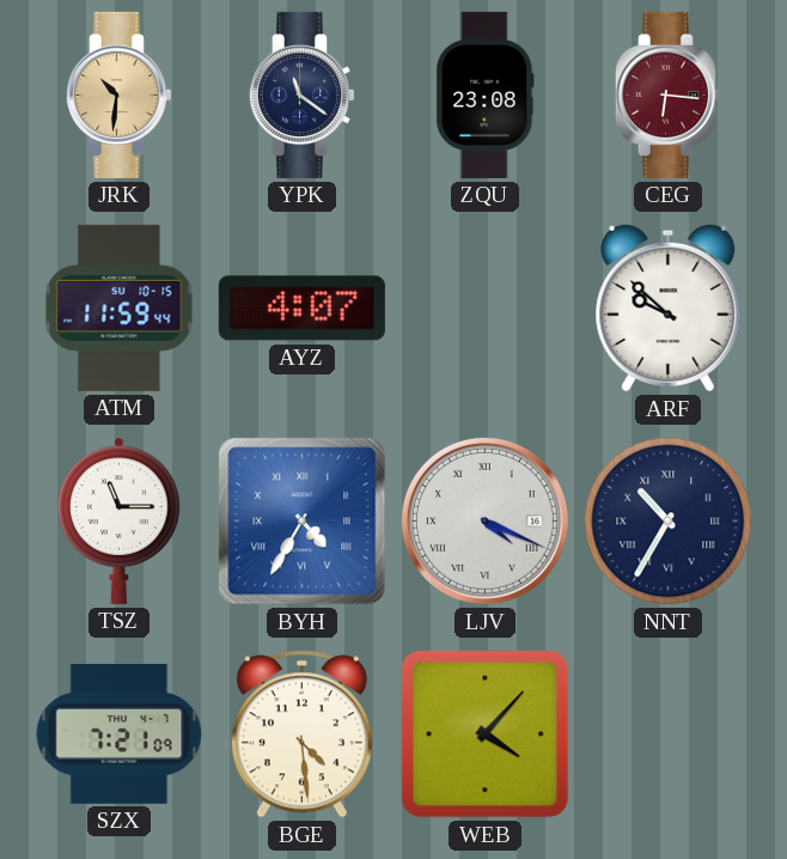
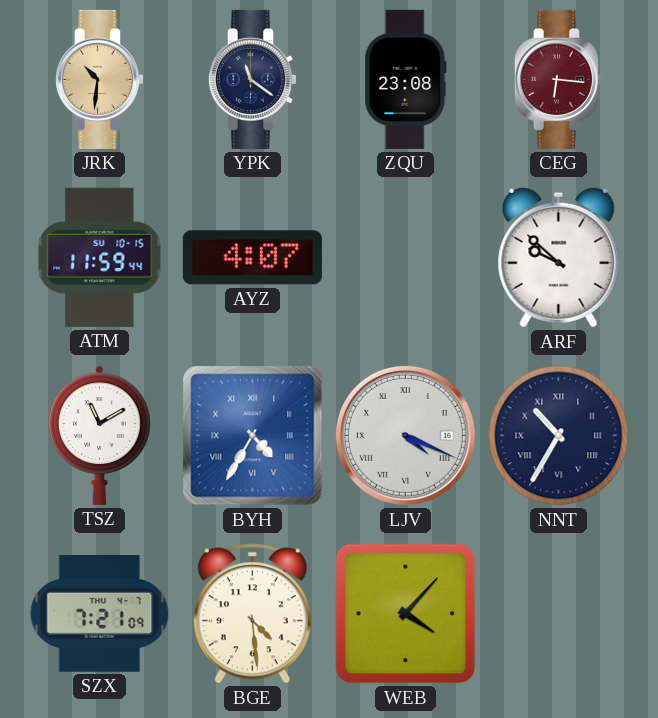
TSZ: 11:15 -> 11:10 (99, 435)
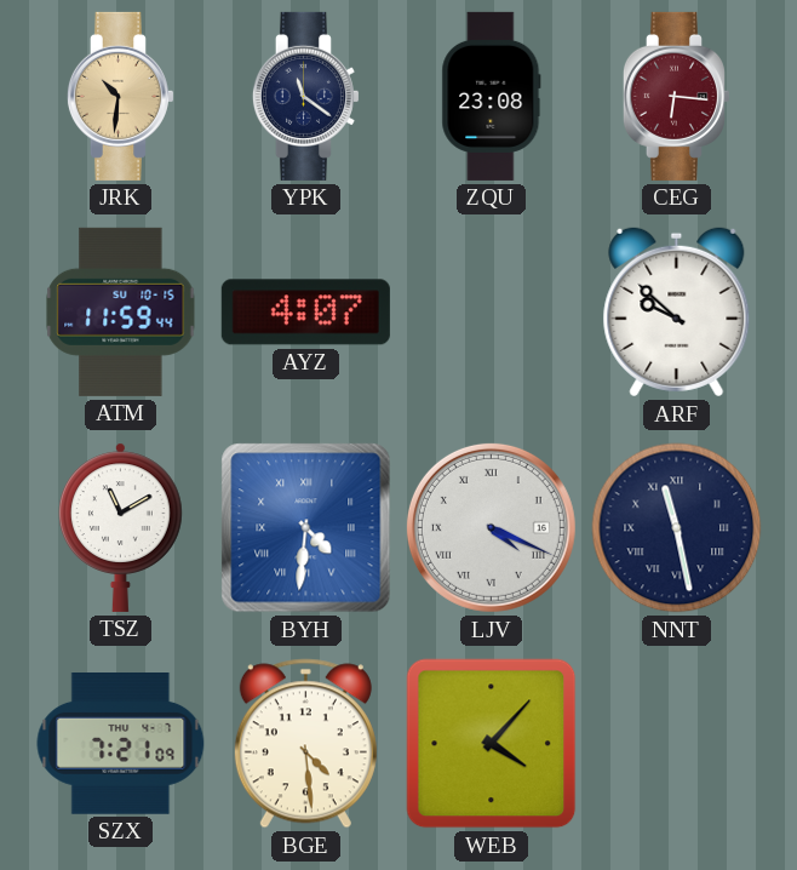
BYH: 4:35 -> 4:31 (306, 528)
NNT: 10:35 -> 11:28 (677, 528)
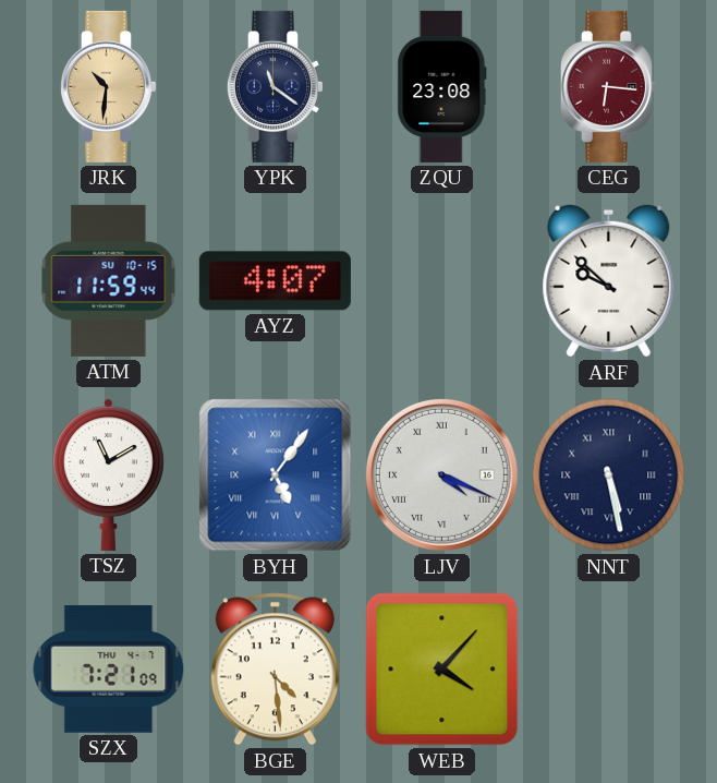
BYH: 4:31 -> 5:06 (276, 475)
NNT: 11:28 -> 5:28 (609, 475)
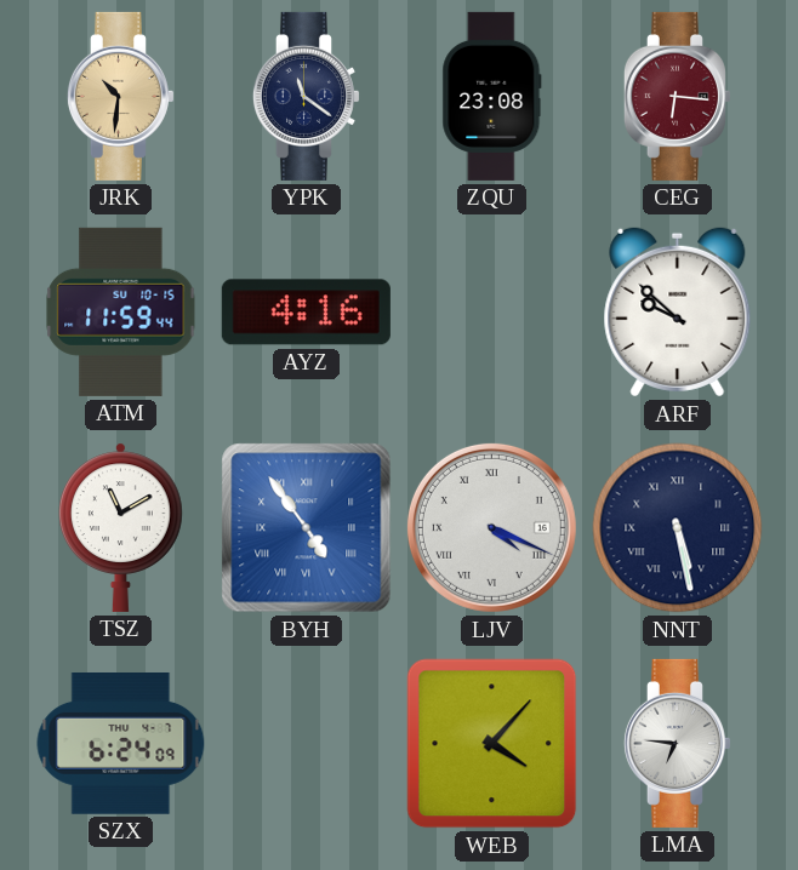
AYZ: 4:07 -> 4:16 (306, 313)
BYH: 5:06 -> 4:54 (307, 528)
SZX: 7:21 -> 6:24 (121, 744)
BGE: 4:29 -> none (275, 670)
LMA: none -> 6:46 (677, 743)
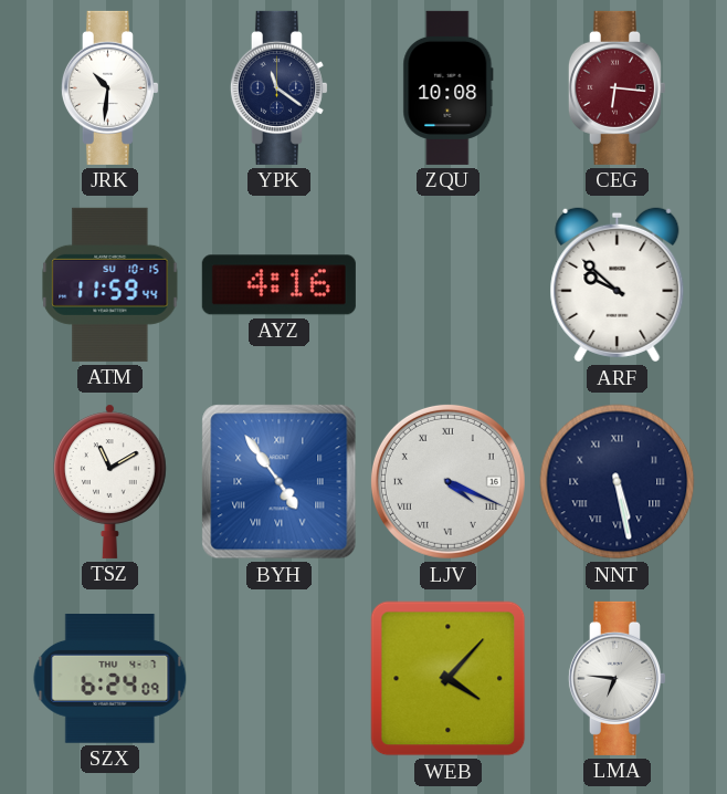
JRK dial: champagne -> white (109, 87)
ZQU: 23:08 -> 10:08 (449, 87)
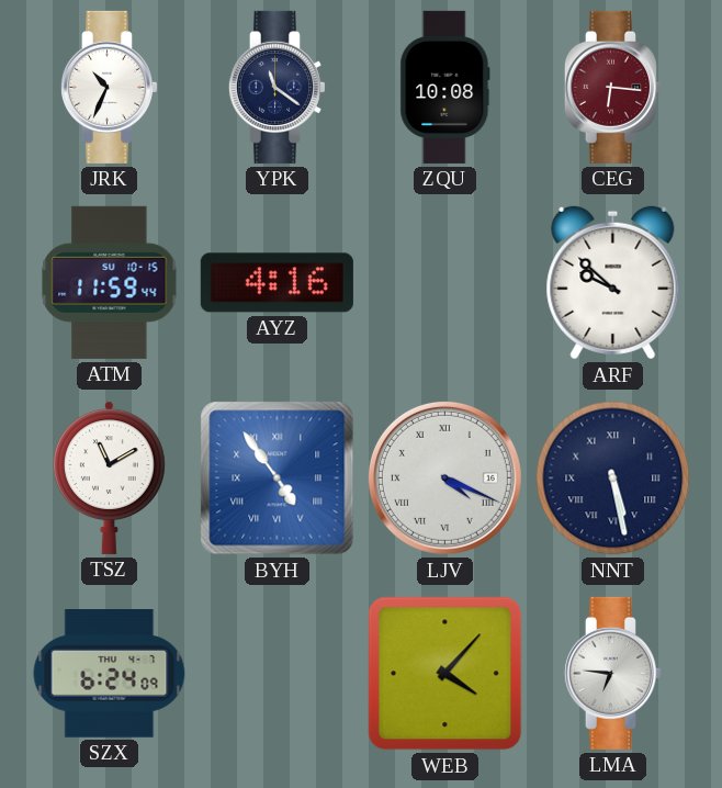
JRK: 10:31 -> 10:34 (109, 87)
